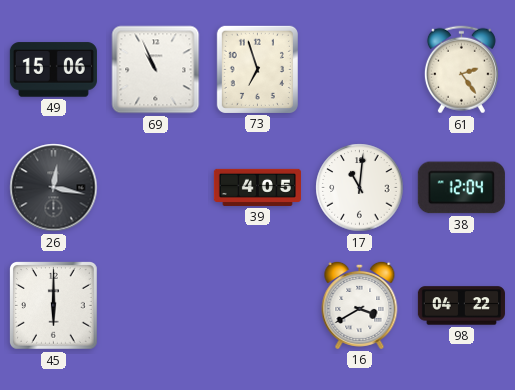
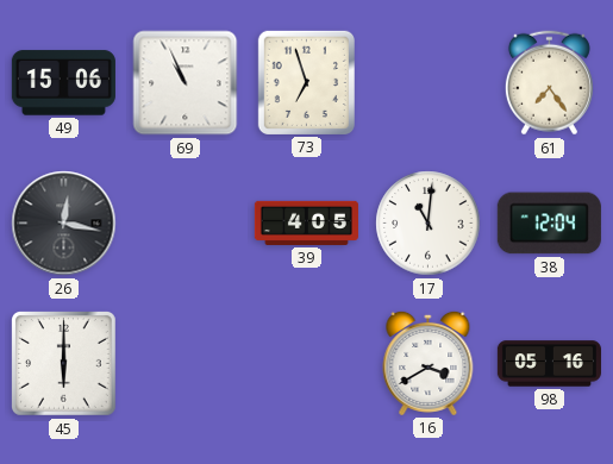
61: 2:24 -> 7:24 (549, 83)
98: 04:22 -> 05:16 (549, 364)
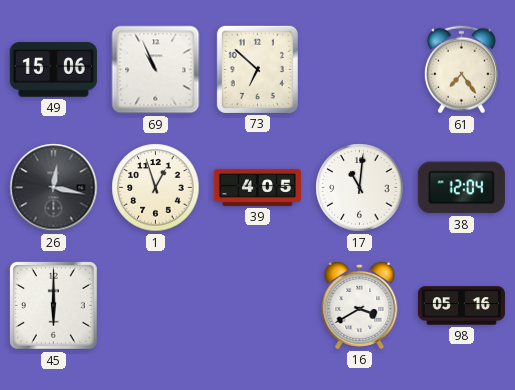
73: 6:57 -> 6:52 (257, 69)
1: none -> 12:57 (156, 188)
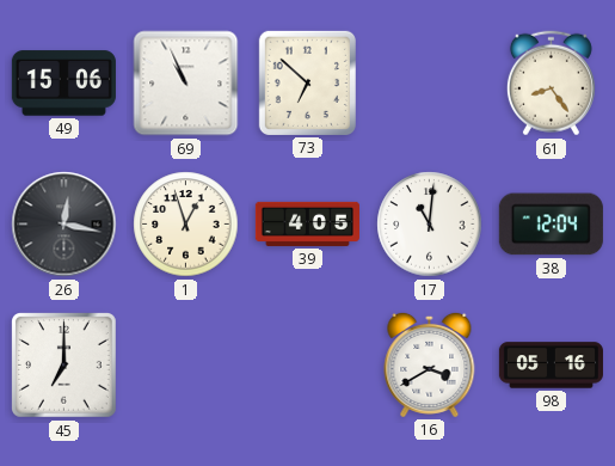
61: 7:24 -> 8:24 (551, 84)
45: 6:00 -> 7:00 (64, 366)
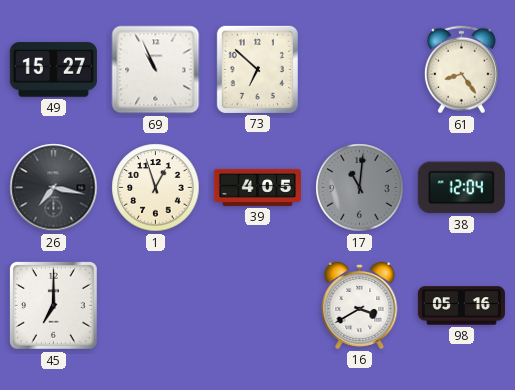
49: 15:06 -> 15:27 (53, 70)
26: 12:17 -> 7:17 (54, 188)
17 dial: white -> grey (360, 188)
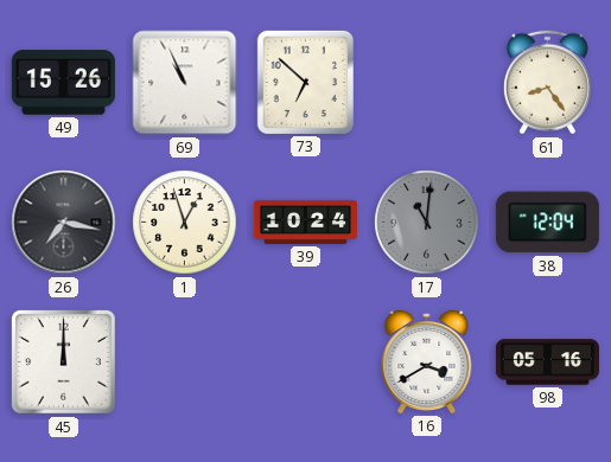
49: 15:27 -> 15:26 (63, 83)
39: 4:05 -> 10:24 (305, 222)
45: 7:00 -> 12:00 (64, 362)
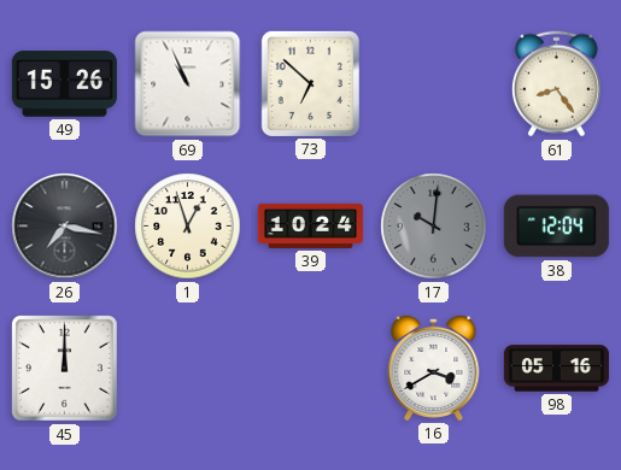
17: 11:01 -> 10:01 (434, 227)
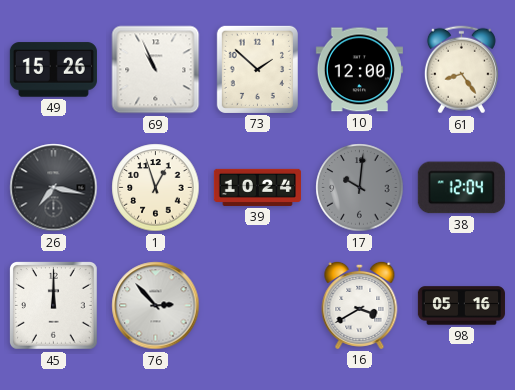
73: 6:52 -> 1:52 (257, 69)
10: none -> 12:00 (359, 70)
76: none -> 2:53 (156, 306)
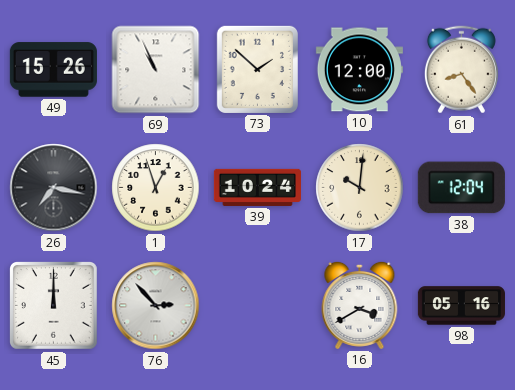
17 dial: grey -> cream (360, 188)
